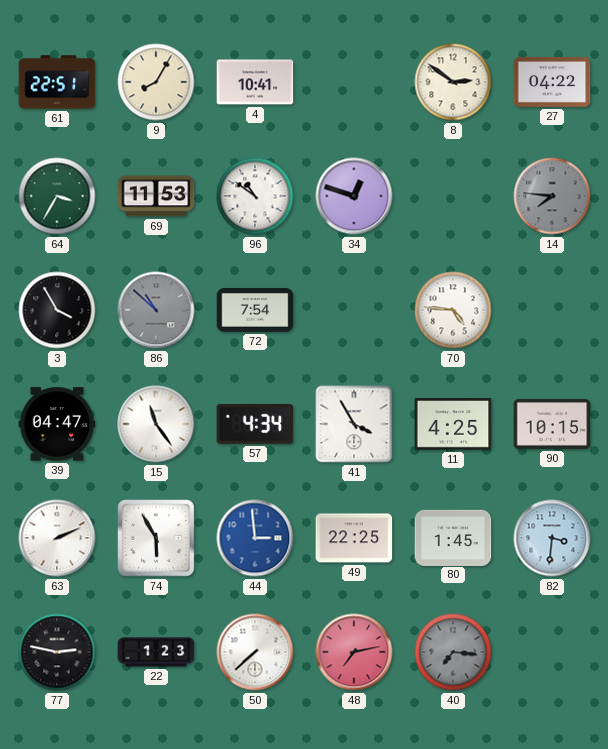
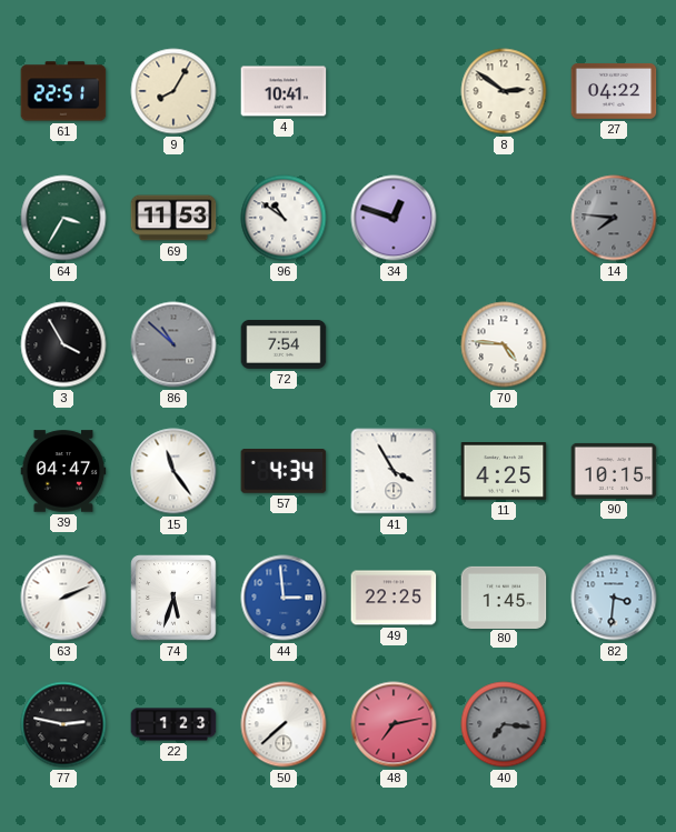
74: 5:55 -> 5:33 (173, 598)
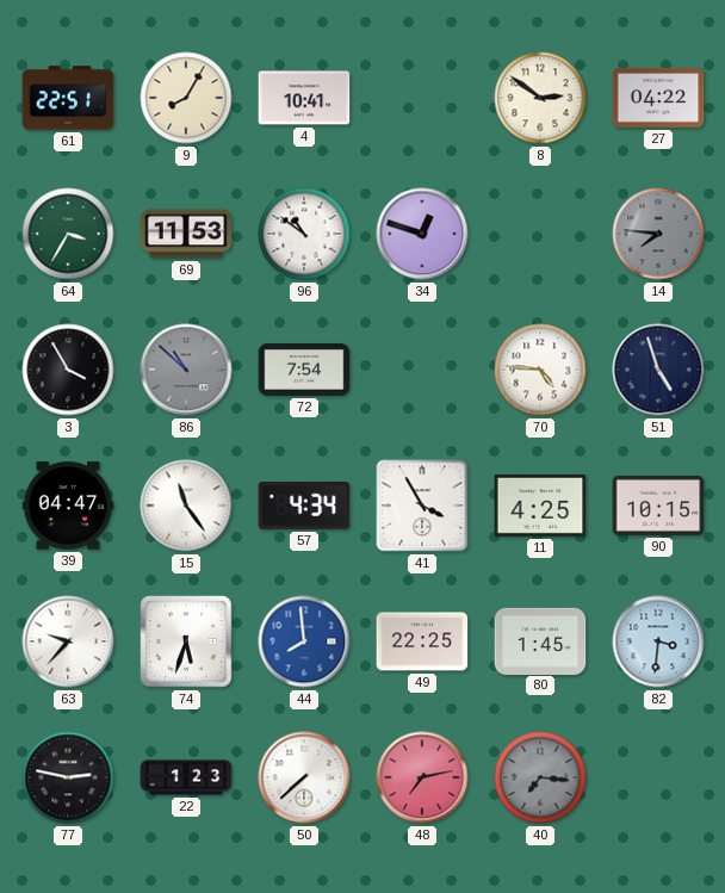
51: none -> 4:57 (658, 370)
63: 2:11 -> 9:37 (68, 641)
44: 2:59 -> 7:59 (304, 641)
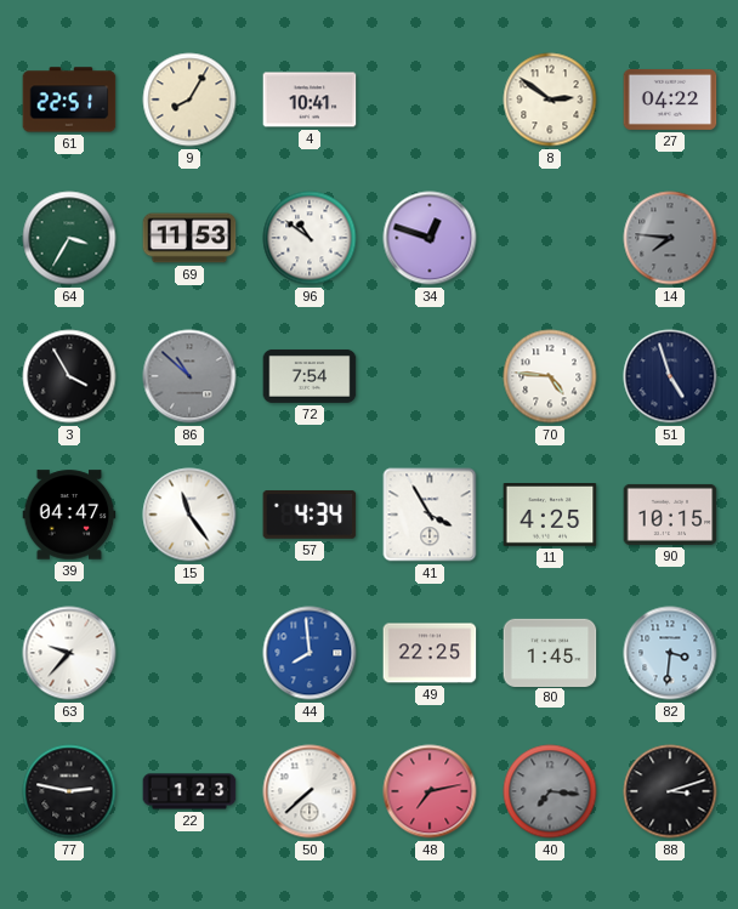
74: 5:33 -> none (186, 641)
88: none -> 3:12 (670, 791)
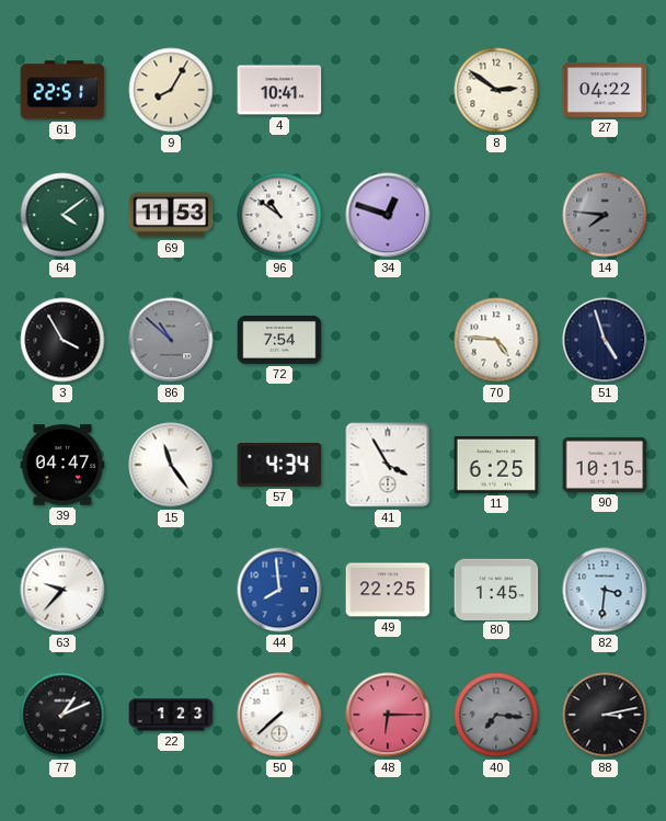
64: 3:35 -> 4:09 (62, 215)
11: 4:25 -> 6:25 (496, 466)
77: 2:47 -> 1:11 (62, 715)
48: 7:13 -> 6:15 (388, 715)
88: 3:12 -> 3:13 (605, 715)
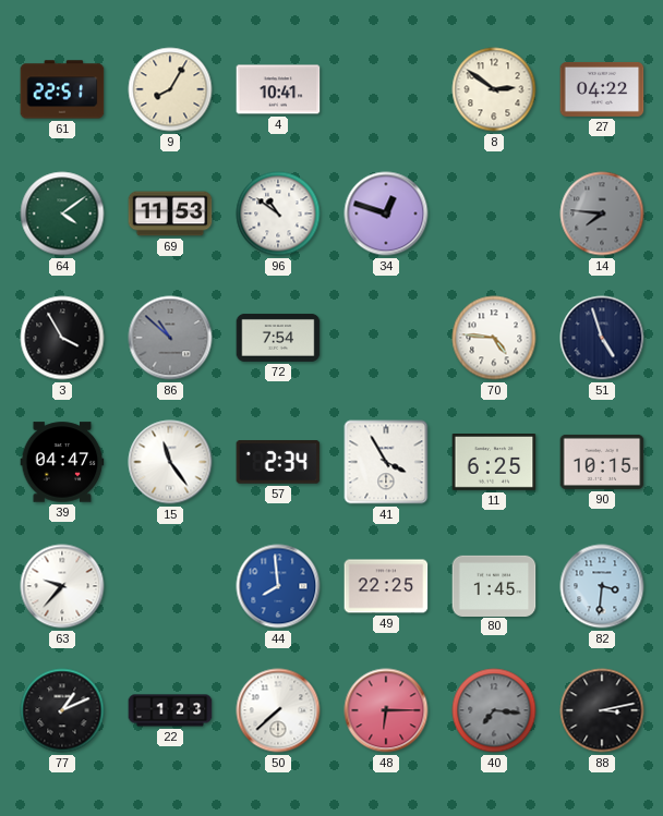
57: 4:34 -> 2:34 (278, 463)
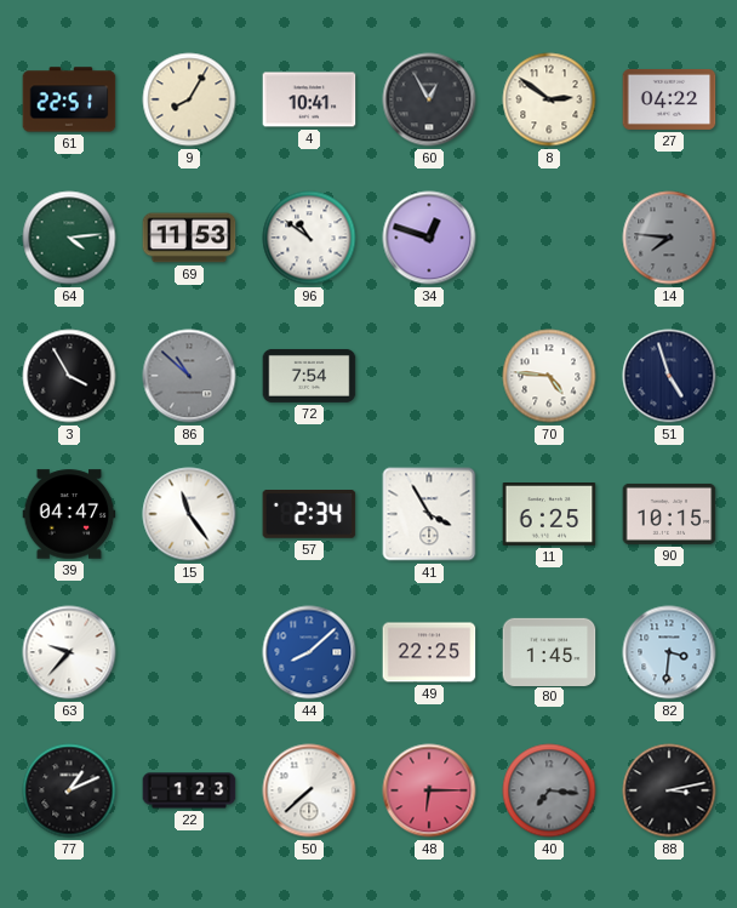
60: none -> 12:55 (429, 99)
64: 4:09 -> 4:14 (69, 238)
44: 7:59 -> 8:08 (309, 652)
